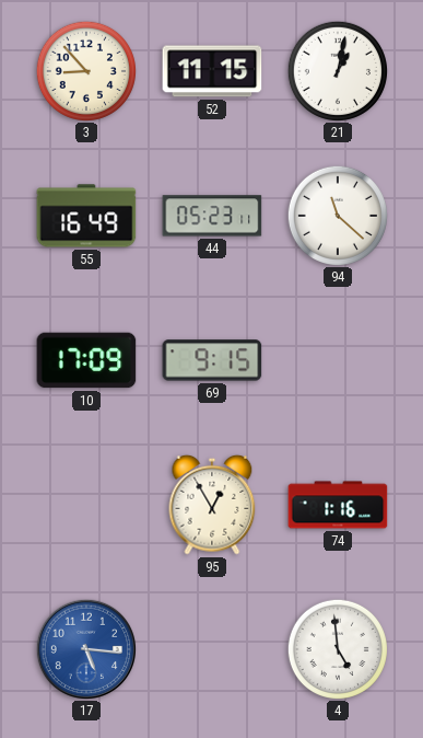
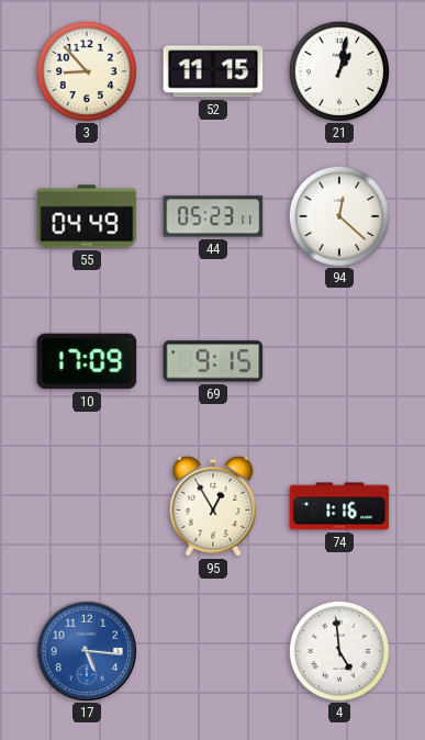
55: 16:49 -> 04:49 (87, 216)
94: 11:22 -> 12:22 (338, 215)
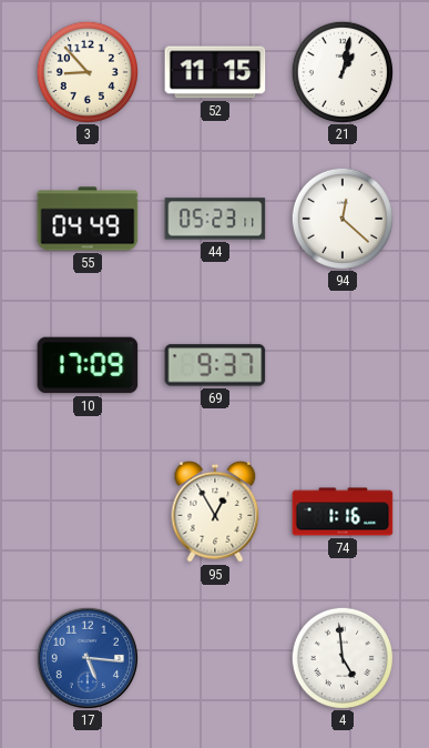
69: 9:15 -> 9:37 (215, 365)
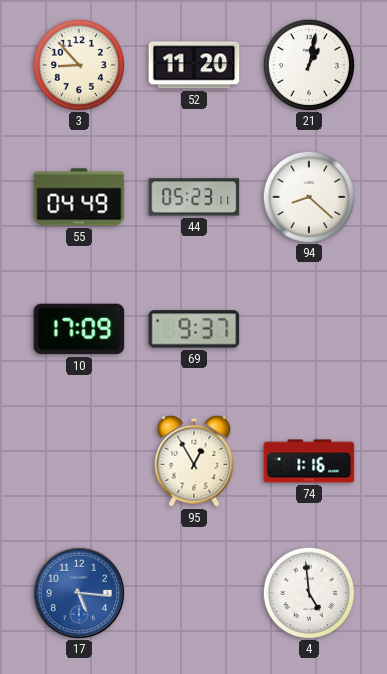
52: 11:15 -> 11:20 (194, 65)
94: 12:22 -> 8:22 (308, 196)
